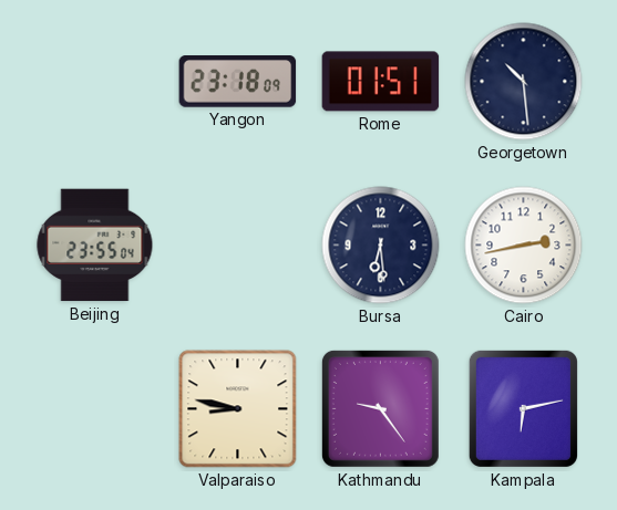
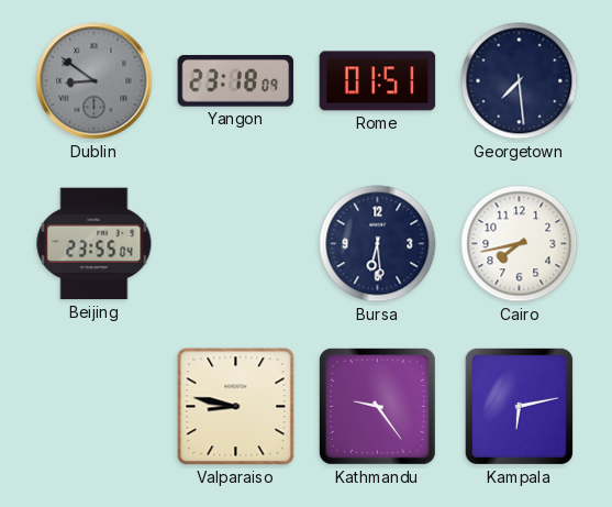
Dublin: none -> 8:51 (94, 81)
Georgetown: 10:29 -> 7:29 (520, 81)
Cairo: 2:43 -> 7:43 (520, 244)
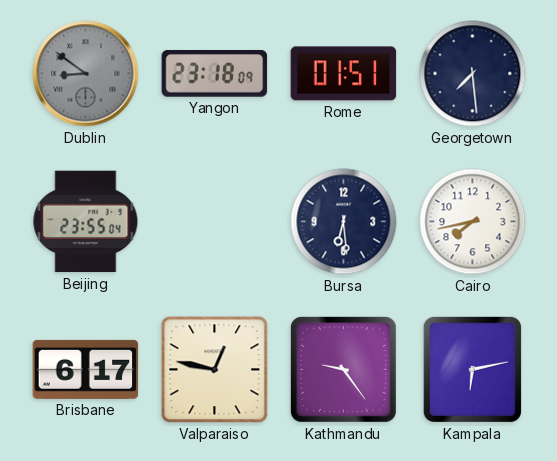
Brisbane: none -> 6:17 (86, 369)
Valparaiso: 8:47 -> 12:47 (215, 370)
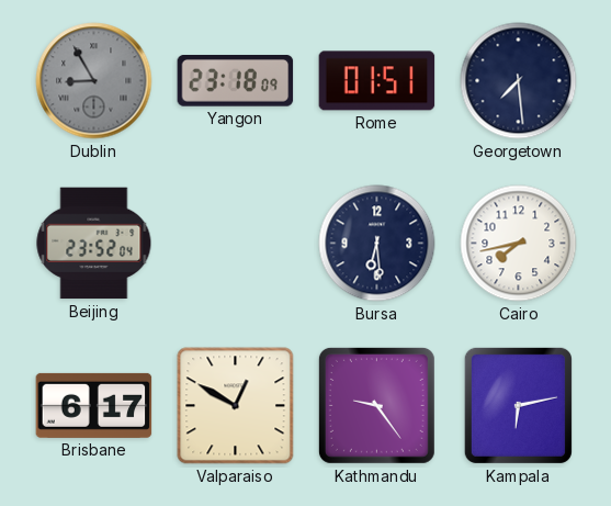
Dublin: 8:51 -> 8:55 (94, 81)
Beijing: 23:55 -> 23:52 (94, 244)
Valparaiso: 12:47 -> 12:50 (236, 406)
